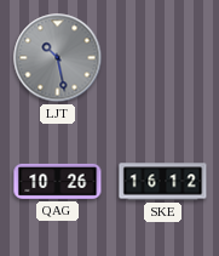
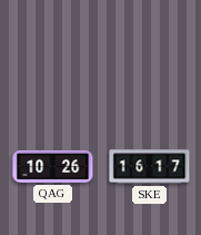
LJT: 10:28 -> none (58, 58)
SKE: 16:12 -> 16:17 (150, 167)
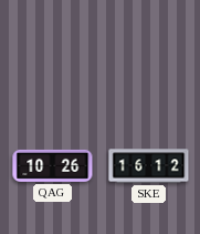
SKE: 16:17 -> 16:12 (149, 166)
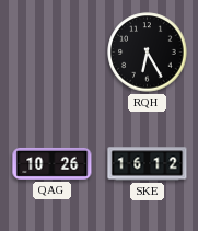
RQH: none -> 6:25 (148, 53)
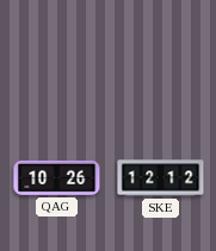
RQH: 6:25 -> none (148, 53)
SKE: 16:12 -> 12:12 (161, 178)
